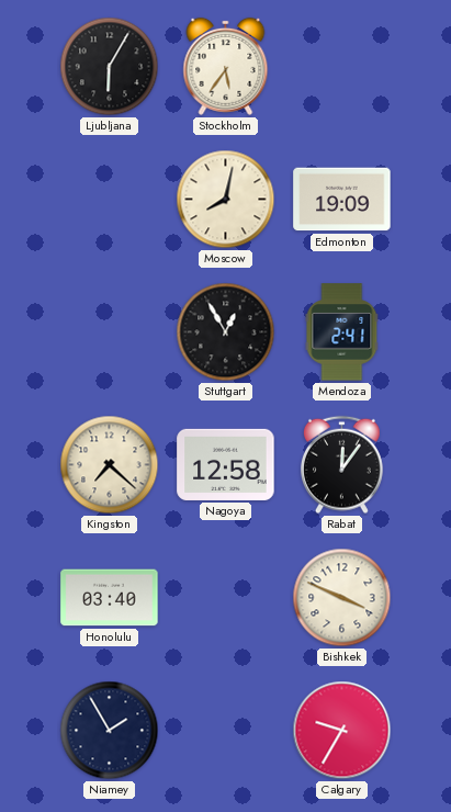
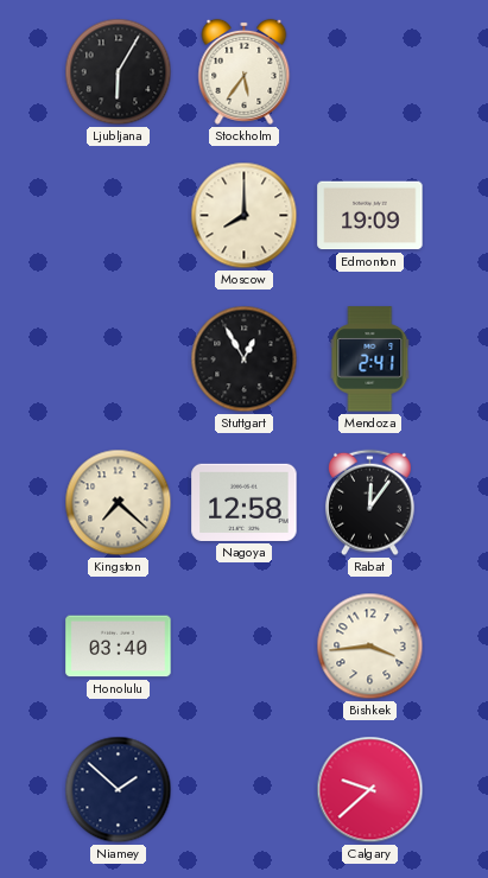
Moscow: 8:02 -> 8:00 (245, 216)
Bishkek: 3:49 -> 3:44 (370, 647)
Niamey: 1:55 -> 1:52 (119, 790)
Calgary: 9:35 -> 9:38 (370, 790)
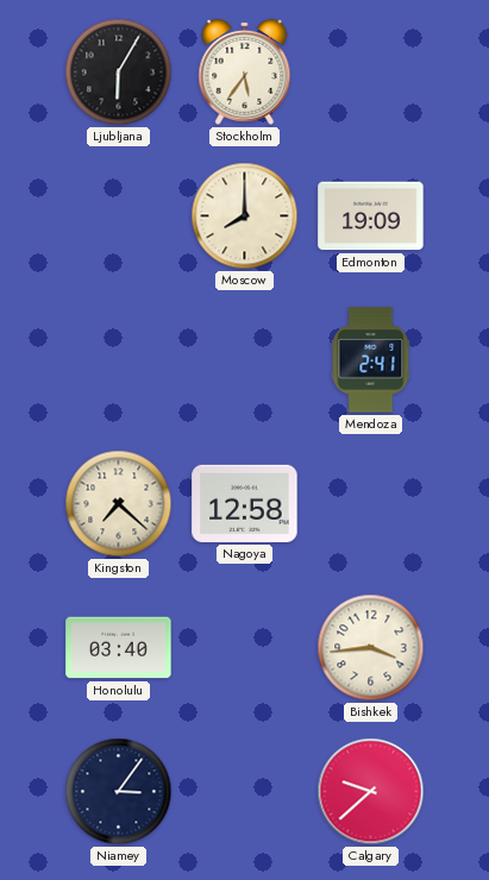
Stuttgart: 12:55 -> none (245, 360)
Rabat: 12:06 -> none (369, 503)
Niamey: 1:52 -> 3:06 (119, 792)
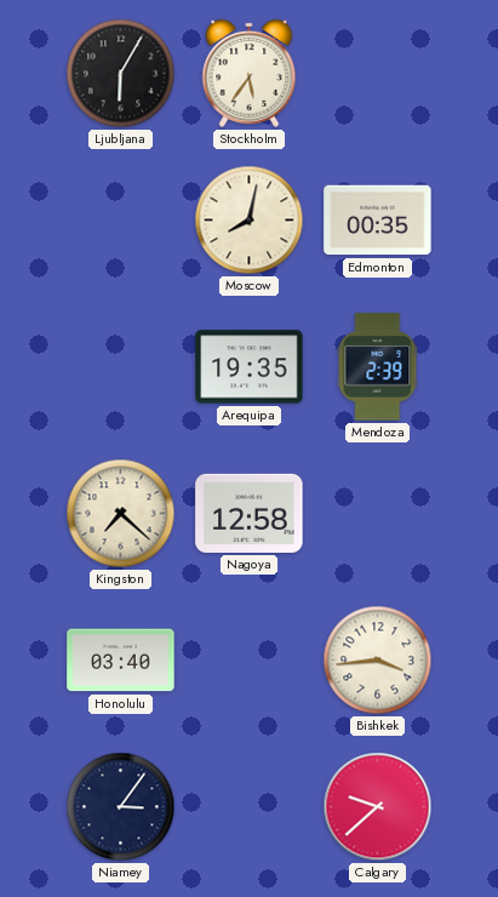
Moscow: 8:00 -> 8:02 (250, 221)
Edmonton: 19:09 -> 00:35 (378, 221)
Arequipa: none -> 19:35 (250, 367)
Mendoza: 2:41 -> 2:39 (378, 367)
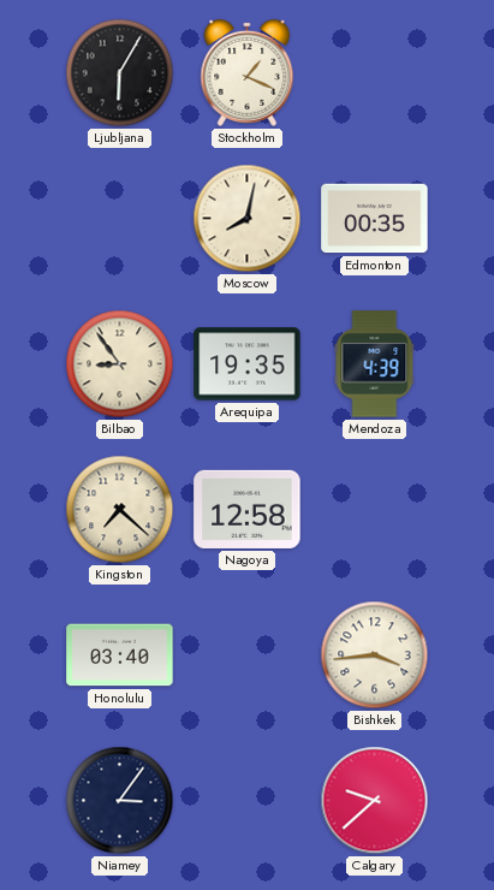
Stockholm: 5:36 -> 1:19 (248, 72)
Bilbao: none -> 8:54 (120, 364)
Mendoza: 2:39 -> 4:39 (375, 364)
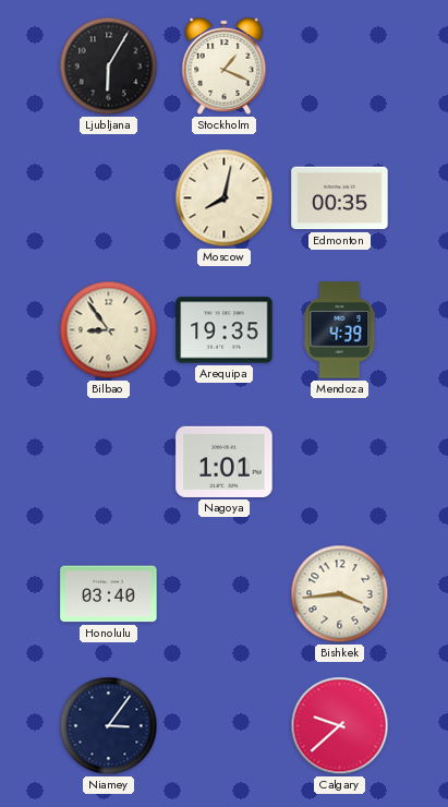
Kingston: 7:22 -> none (120, 510)
Nagoya: 12:58 -> 1:01 (225, 461)
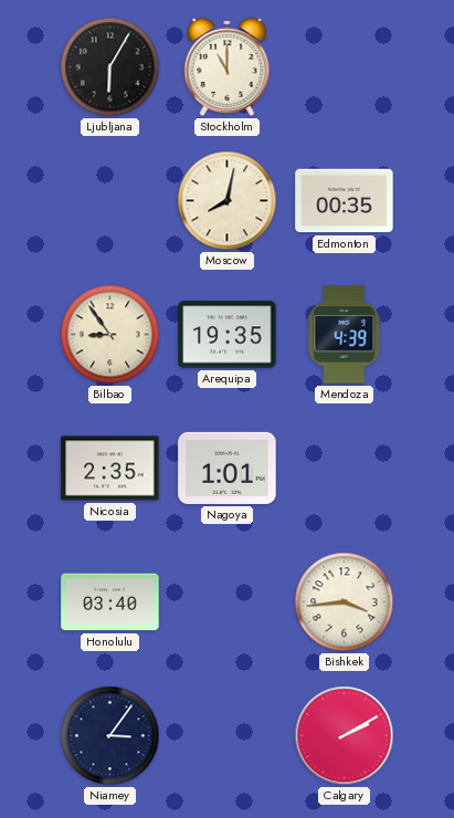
Stockholm: 1:19 -> 11:00 (228, 66)
Nicosia: none -> 2:35 (110, 469)
Calgary: 9:38 -> 2:10 (345, 736)
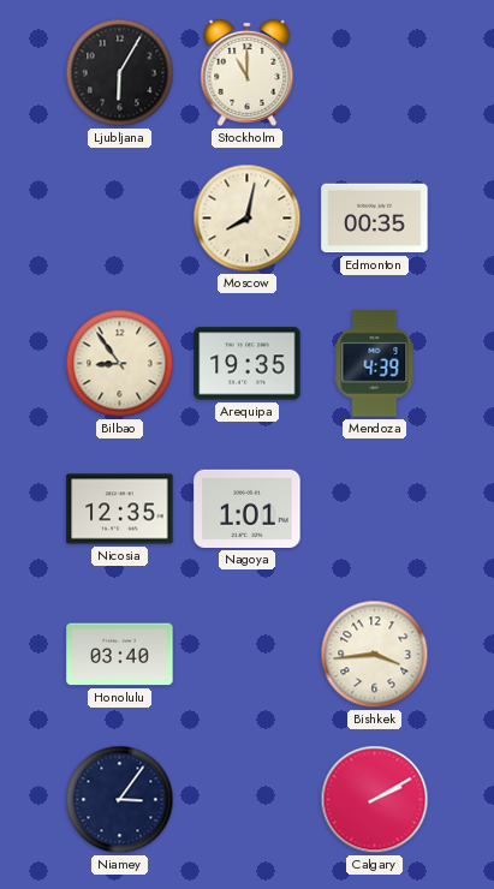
Nicosia: 2:35 -> 12:35 (120, 509)
